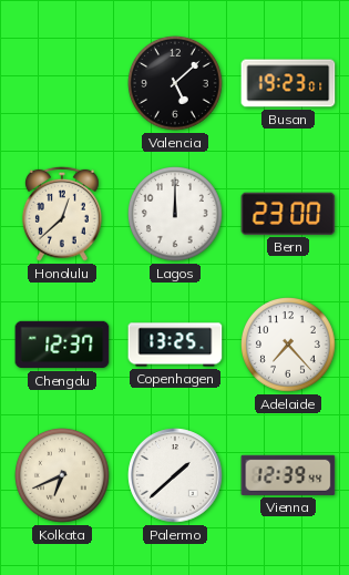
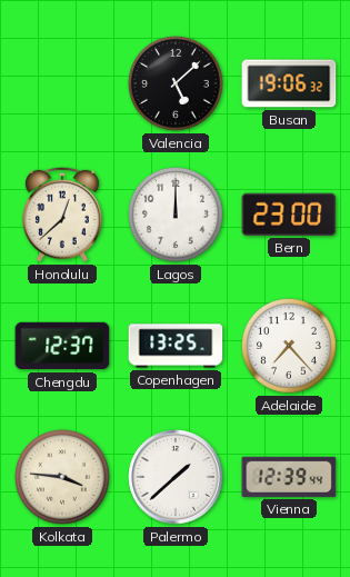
Busan: 19:23 -> 19:06 (289, 83)
Kolkata: 6:41 -> 3:46 (63, 478)
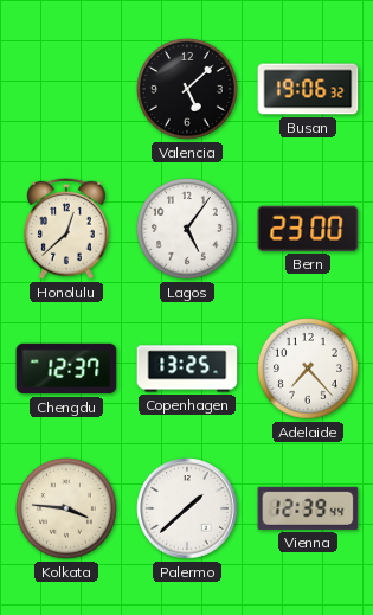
Lagos: 12:00 -> 5:06 (188, 230)
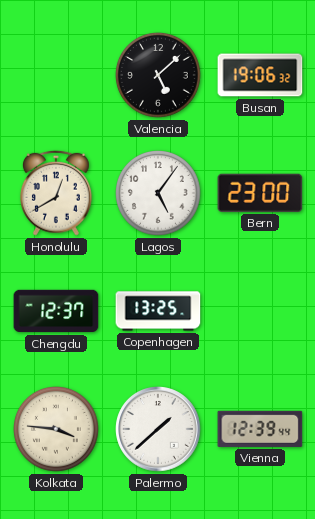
Honolulu: 12:38 -> 12:40 (57, 193)
Adelaide: 7:23 -> none (309, 370)
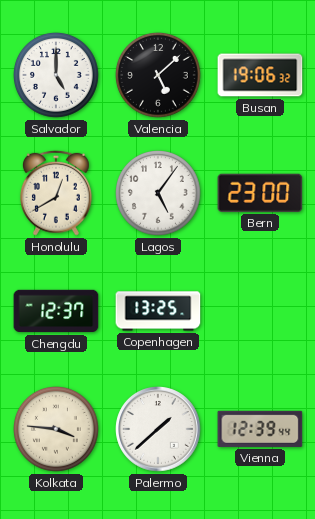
Salvador: none -> 5:00 (57, 76)
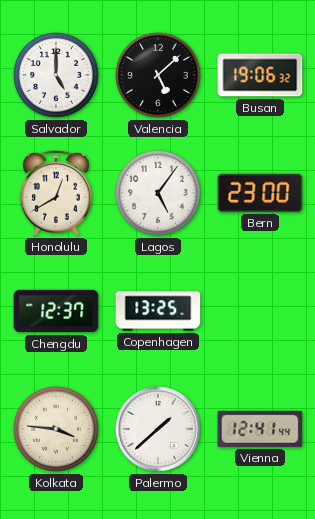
Vienna: 12:39 -> 12:41 (260, 429)
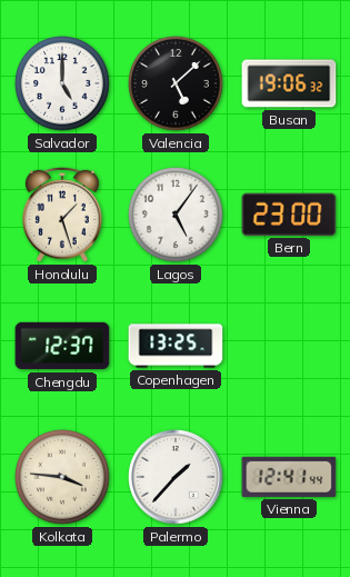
Honolulu: 12:40 -> 1:27 (63, 215)
Palermo: 1:38 -> 1:37 (176, 477)
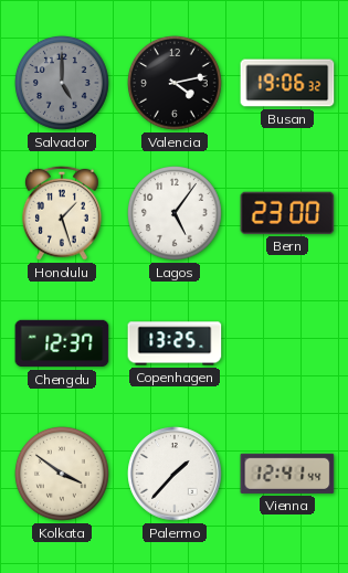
Salvador dial: white -> grey (63, 84)
Valencia: 5:08 -> 4:13 (176, 84)
Kolkata: 3:46 -> 3:51 (63, 475)
